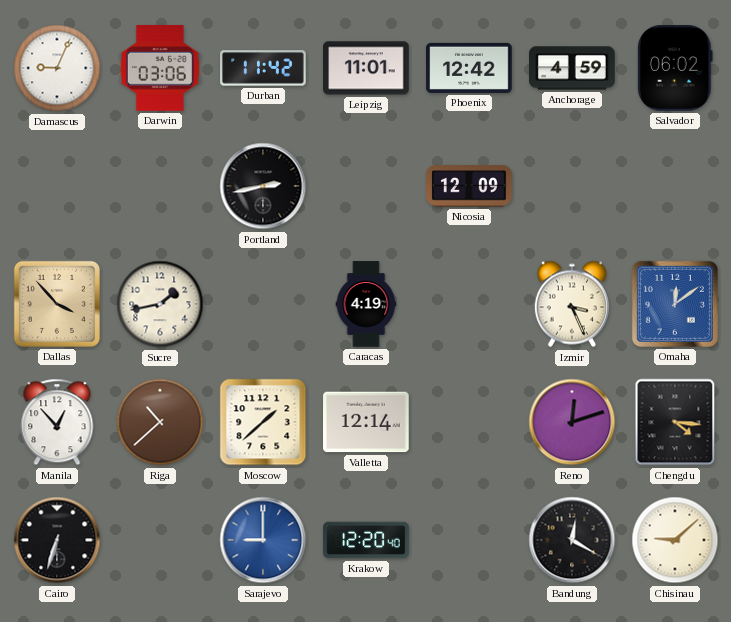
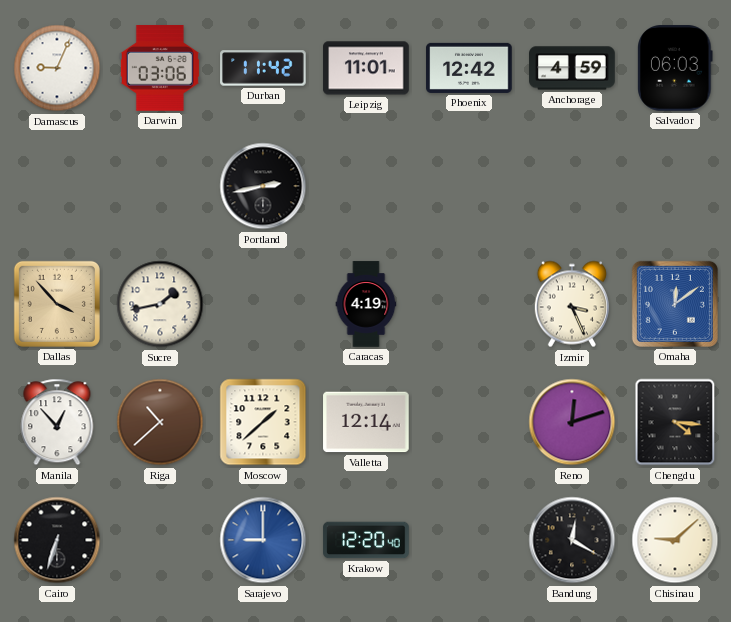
Salvador: 06:02 -> 06:03 (675, 68)
Nicosia: 12:09 -> none (469, 186)
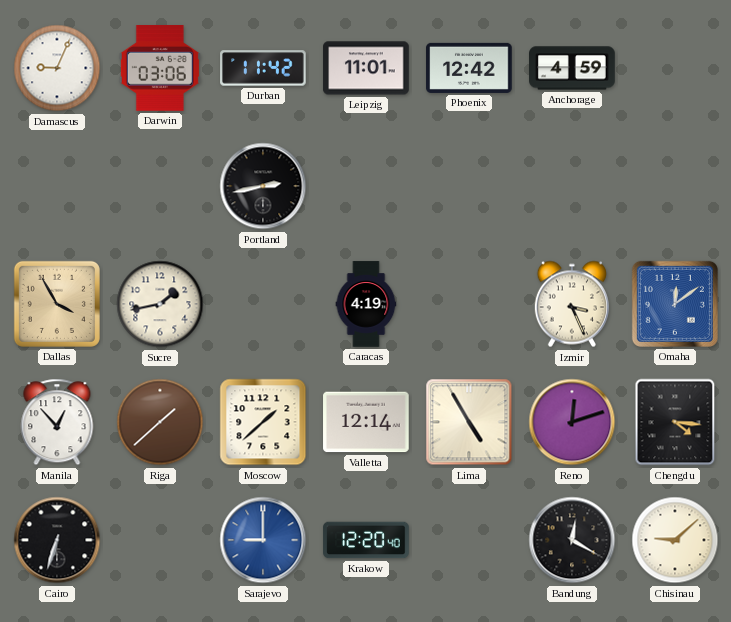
Salvador: 06:03 -> none (675, 68)
Dallas: 3:53 -> 3:55 (57, 304)
Riga: 10:38 -> 1:38 (160, 422)
Lima: none -> 4:55 (469, 422)
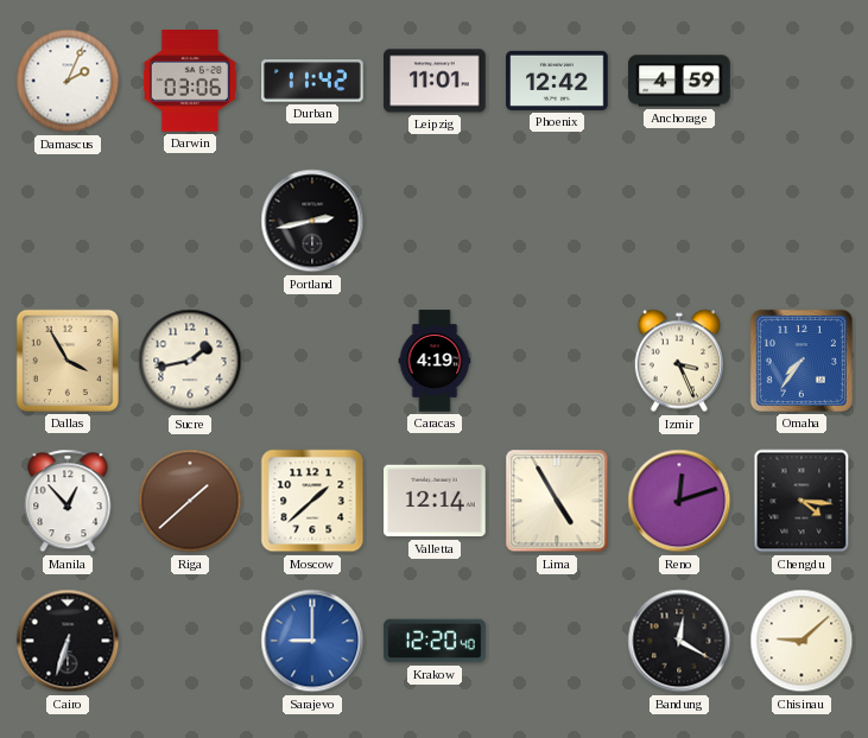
Damascus: 9:04 -> 2:04 (68, 81)
Omaha: 12:09 -> 7:36 (802, 361)
